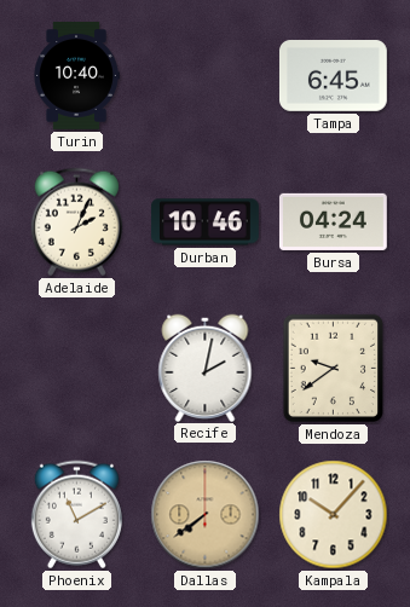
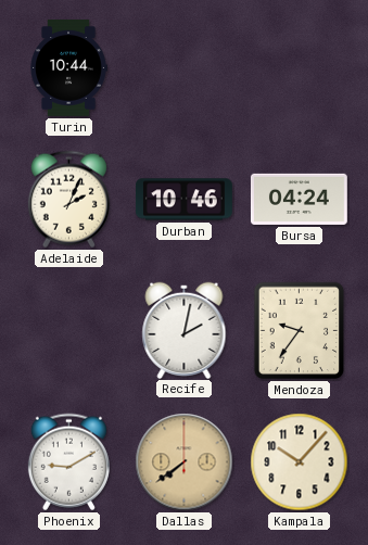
Turin: 10:40 -> 10:44 (68, 68)
Tampa: 6:45 -> none (333, 76)
Mendoza: 9:39 -> 9:36 (300, 331)
Phoenix: 11:10 -> 9:10 (68, 462)
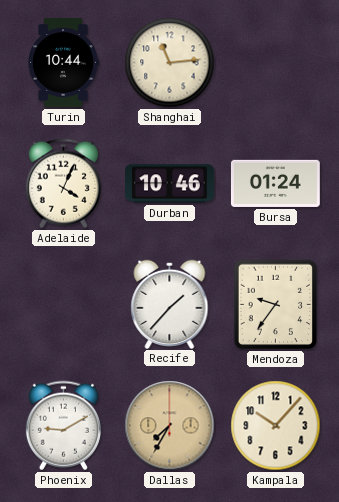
Shanghai: none -> 11:14 (170, 63)
Adelaide: 2:04 -> 4:04 (63, 184)
Bursa: 04:24 -> 01:24 (275, 183)
Recife: 2:02 -> 1:37 (170, 304)
Dallas: 7:39 -> 7:35 (170, 426)
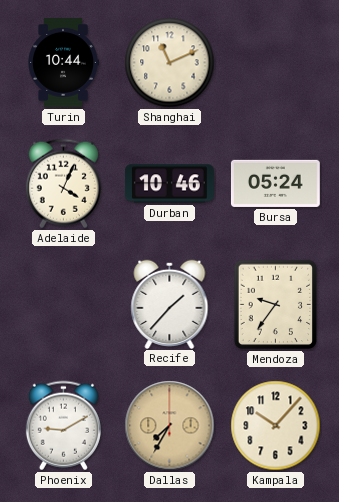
Shanghai: 11:14 -> 11:11 (170, 63)
Bursa: 01:24 -> 05:24 (275, 183)
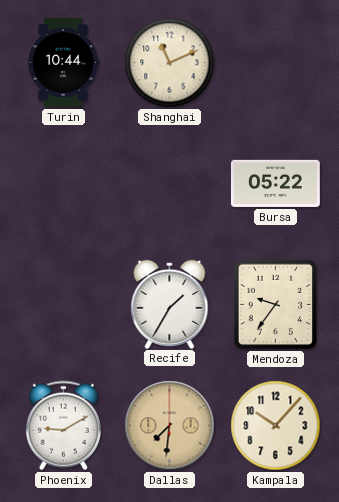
Adelaide: 4:04 -> none (63, 184)
Durban: 10:46 -> none (169, 184)
Bursa: 05:24 -> 05:22 (275, 183)
Recife: 1:37 -> 1:35 (170, 304)
Dallas: 7:35 -> 7:31 (170, 426)
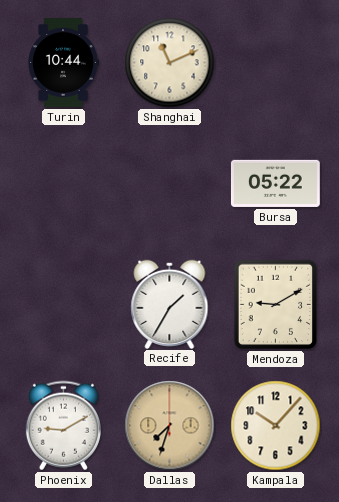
Mendoza: 9:36 -> 9:10 (276, 305)
Dallas: 7:31 -> 7:33 (170, 426)
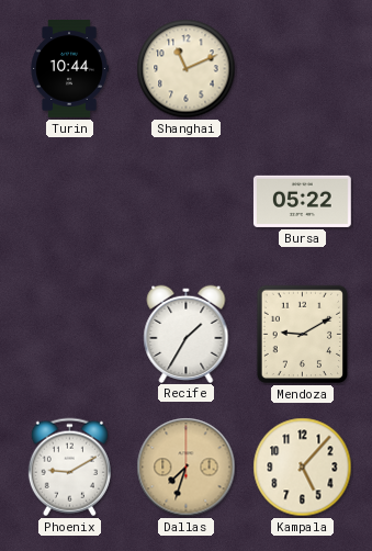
Kampala: 10:07 -> 5:07 (303, 468)
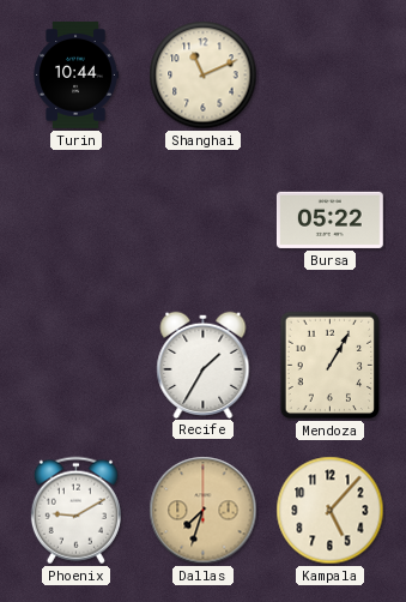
Mendoza: 9:10 -> 1:05 (331, 366)
